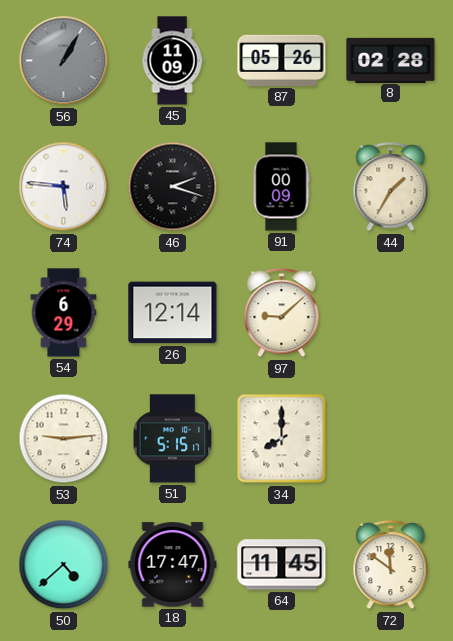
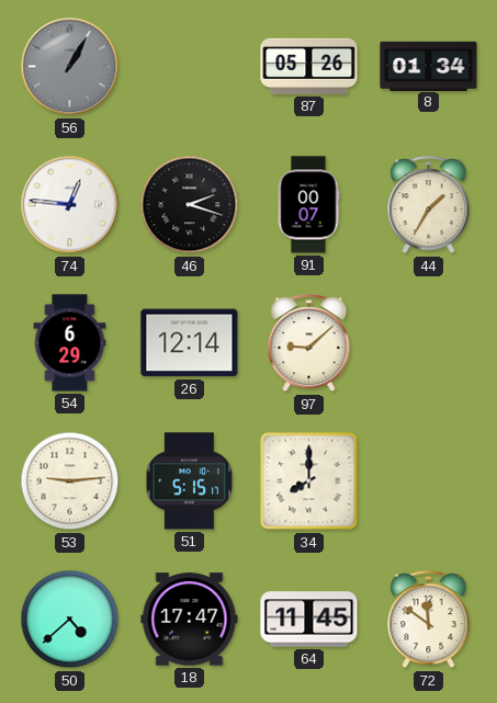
45: 11:09 -> none (172, 61)
8: 02:28 -> 01:34 (429, 66)
74: 5:46 -> 12:46 (70, 205)
91: 00:09 -> 00:07 (308, 205)
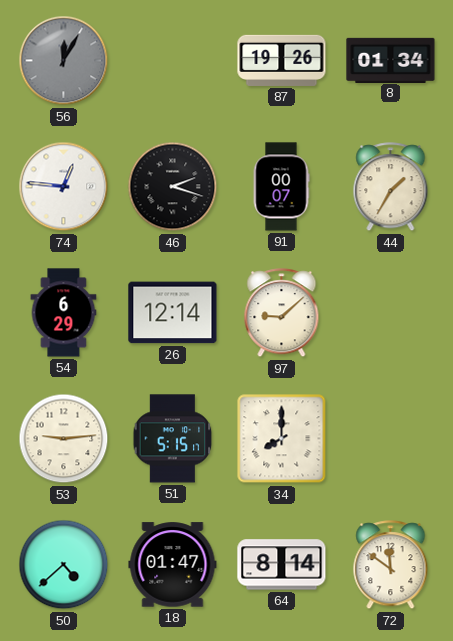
56: 1:05 -> 12:05 (64, 61)
87: 05:26 -> 19:26 (282, 60)
18: 17:47 -> 01:47 (173, 565)
64: 11:45 -> 8:14 (282, 565)
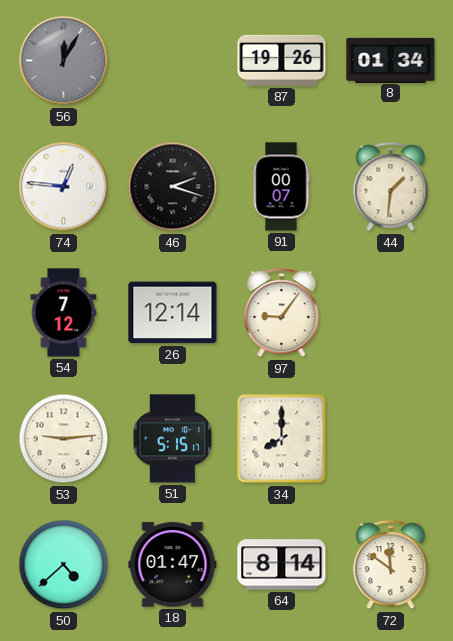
44: 1:35 -> 1:31 (391, 187)
54: 6:29 -> 7:12 (64, 313)
97: 9:08 -> 9:06 (282, 313)
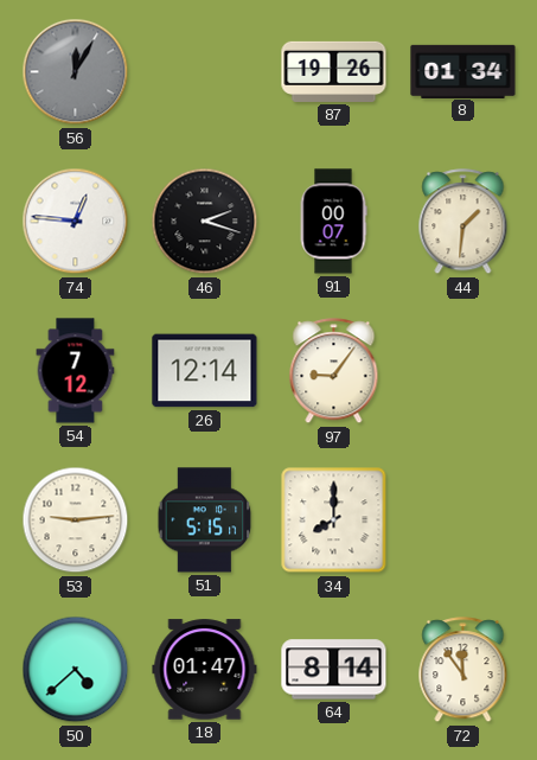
72: 11:51 -> 11:54 (464, 670)
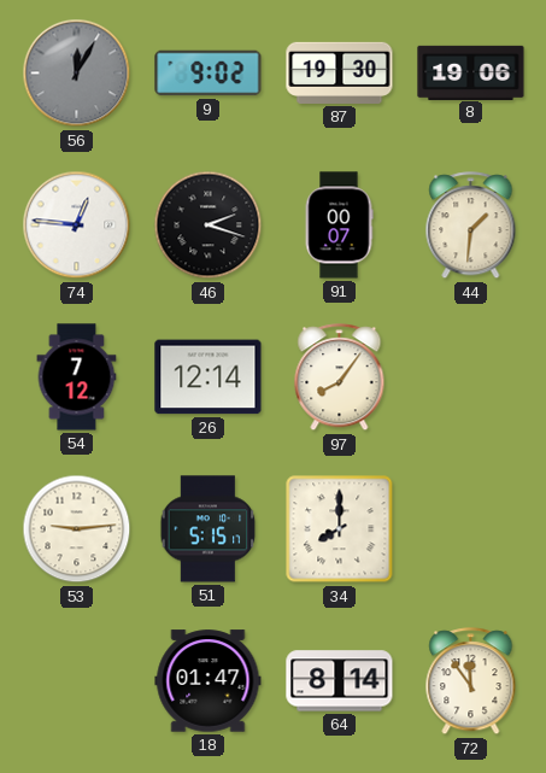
9: none -> 9:02 (209, 74)
87: 19:26 -> 19:30 (340, 72)
8: 01:34 -> 19:06 (471, 72)
97: 9:06 -> 8:06 (340, 377)
50: 4:38 -> none (76, 670)
